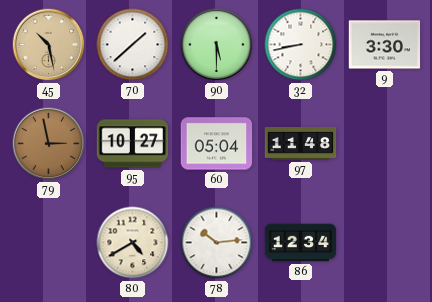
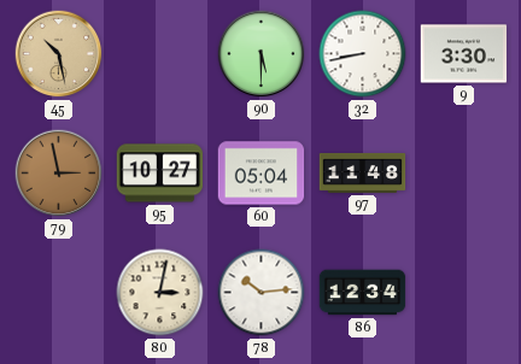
70: 1:38 -> none (133, 45)
80: 4:40 -> 3:02 (160, 293)
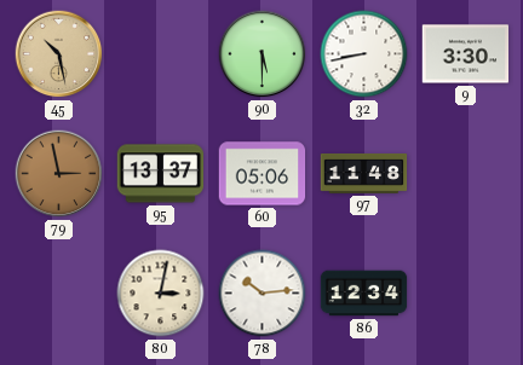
95: 10:27 -> 13:37 (161, 174)
60: 05:04 -> 05:06 (263, 174)
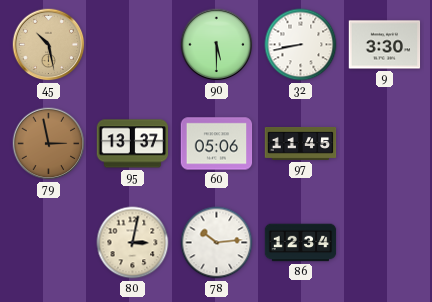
97: 11:48 -> 11:45 (301, 144)
